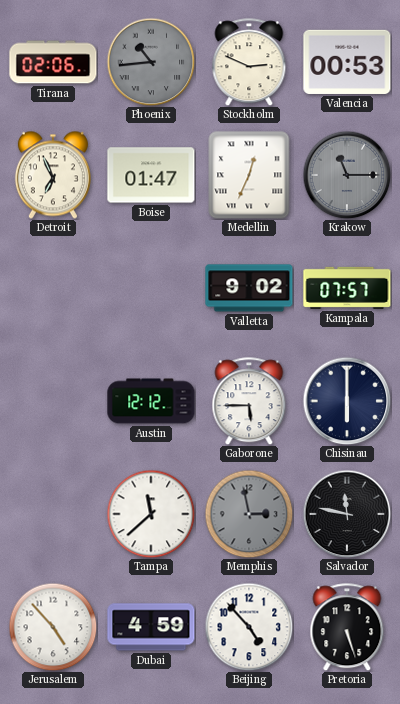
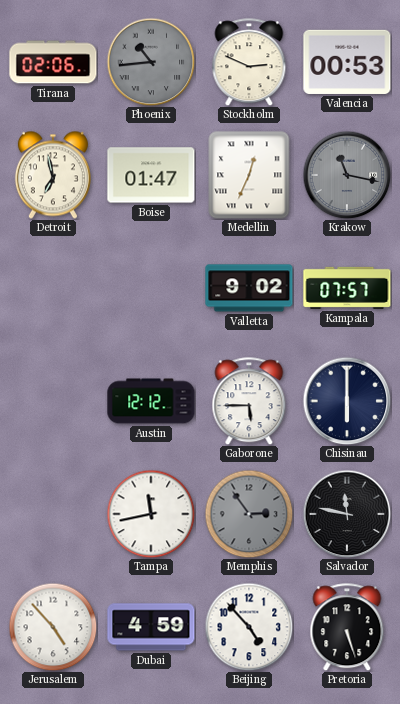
Detroit: 6:56 -> 6:58 (53, 175)
Krakow: 11:15 -> 11:17 (347, 175)
Tampa: 11:38 -> 11:43 (151, 514)
Memphis: 2:58 -> 2:54 (249, 514)
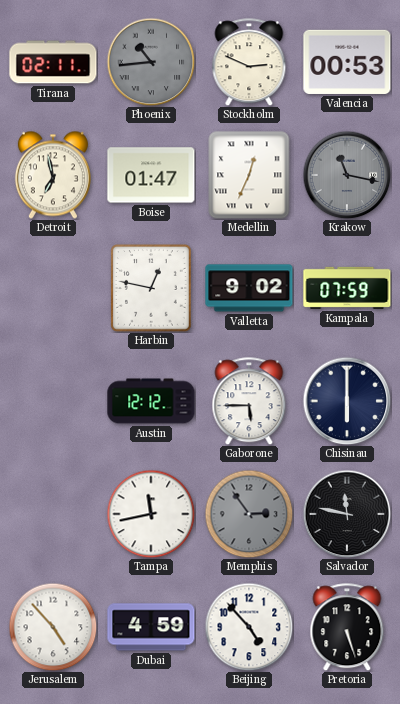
Tirana: 02:06 -> 02:11 (53, 62)
Harbin: none -> 12:47 (152, 289)
Kampala: 07:57 -> 07:59 (347, 288)
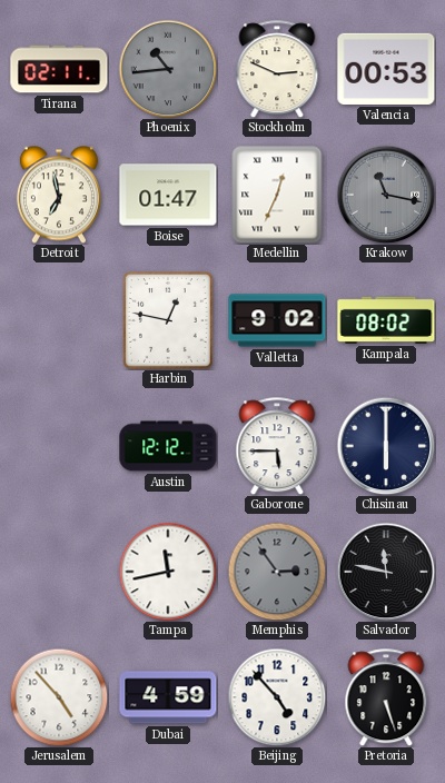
Kampala: 07:59 -> 08:02 (386, 320)
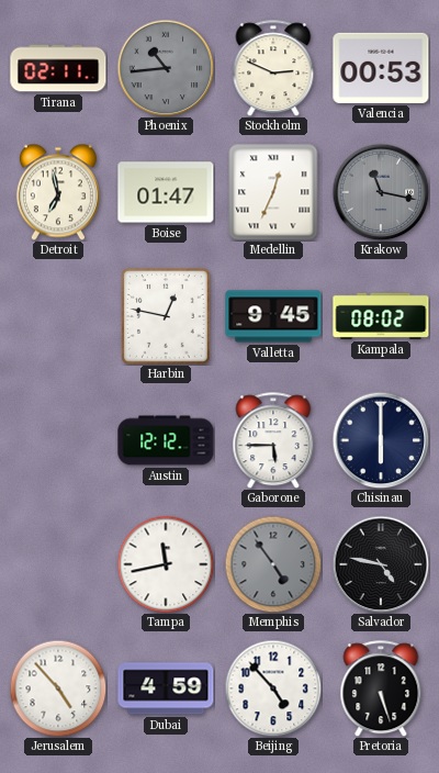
Valletta: 9:02 -> 9:45 (273, 316)
Memphis: 2:54 -> 4:54 (273, 564)
Salvador: 11:47 -> 4:47 (381, 564)
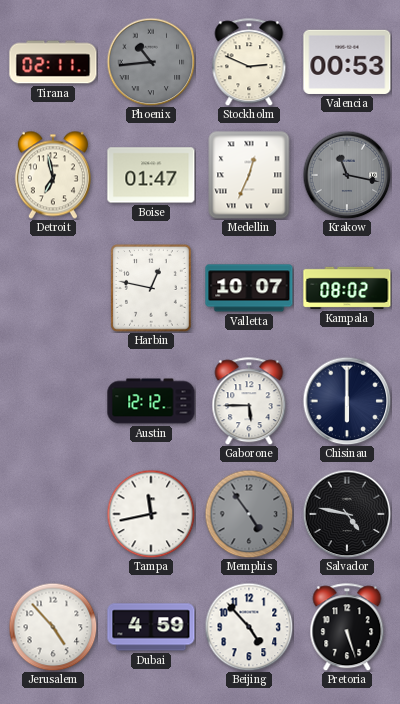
Valletta: 9:45 -> 10:07 (249, 288)
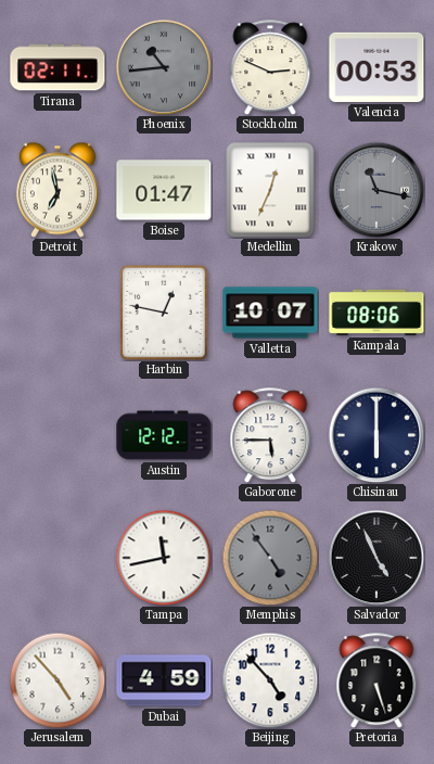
Kampala: 08:02 -> 08:06 (376, 313)
Salvador: 4:47 -> 4:56 (376, 558)
